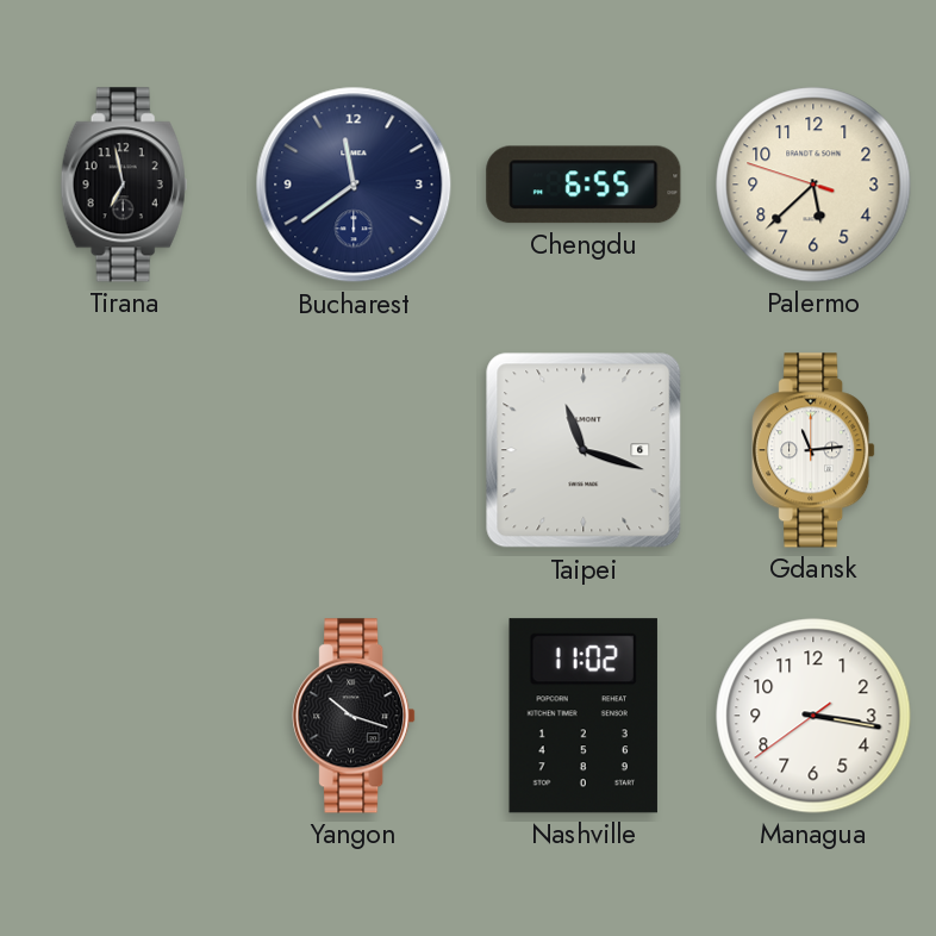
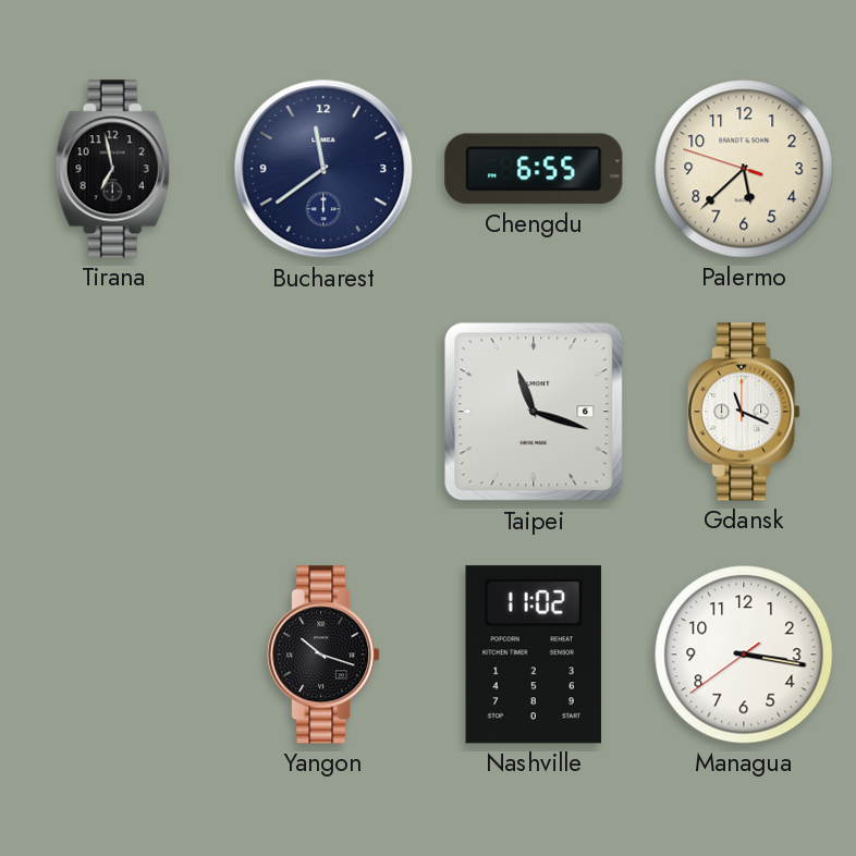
Gdansk: 11:14 -> 11:19 (744, 412)
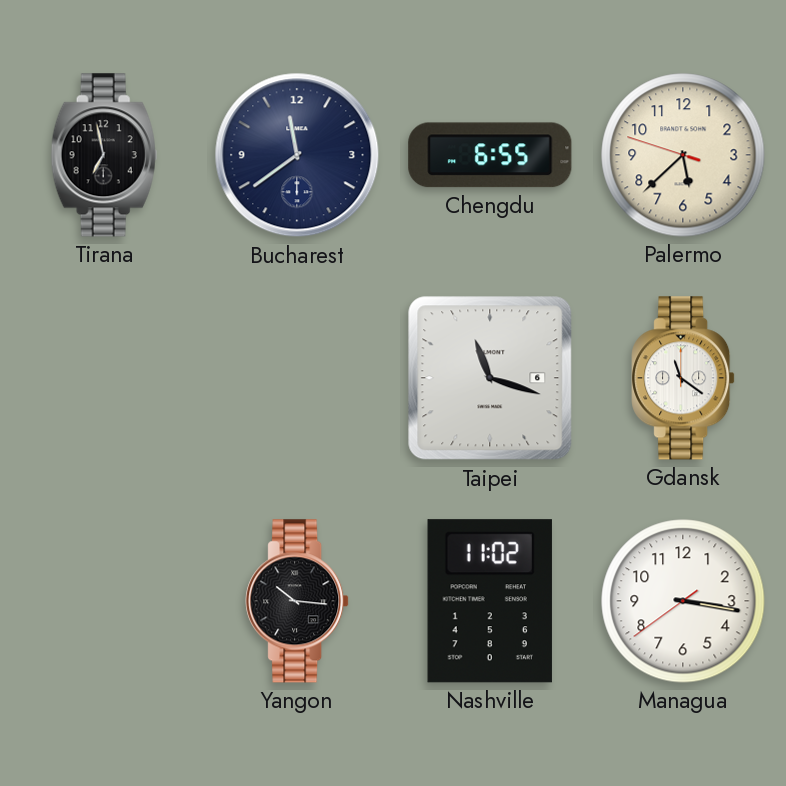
Gdansk: 11:19 -> 11:21 (683, 378)
Yangon: 10:18 -> 10:16 (297, 601)
